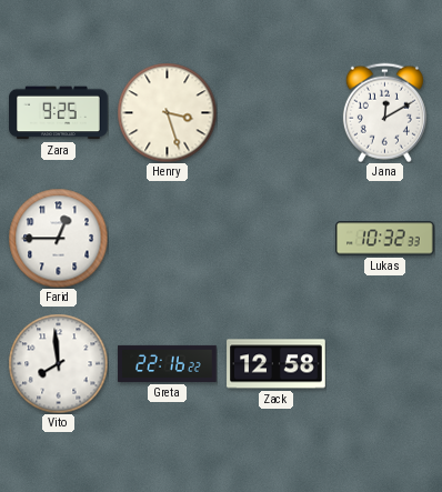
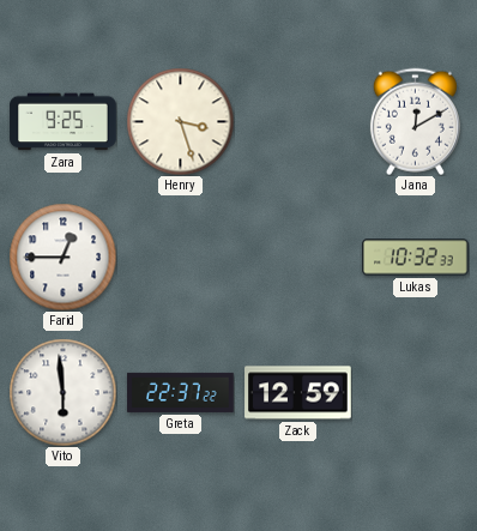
Vito: 7:59 -> 5:59 (62, 392)
Greta: 22:16 -> 22:37 (181, 392)
Zack: 12:58 -> 12:59 (298, 393)
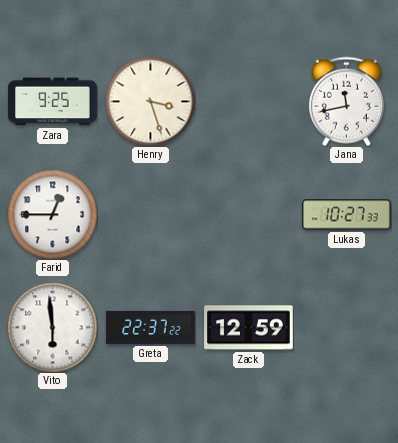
Jana: 12:10 -> 11:43 (346, 101)
Lukas: 10:32 -> 10:27 (347, 215)
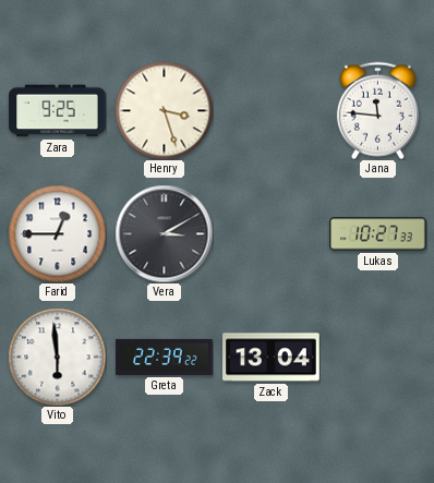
Jana: 11:43 -> 11:46 (377, 110)
Vera: none -> 3:10 (164, 233)
Greta: 22:37 -> 22:39 (165, 357)
Zack: 12:59 -> 13:04 (272, 358)
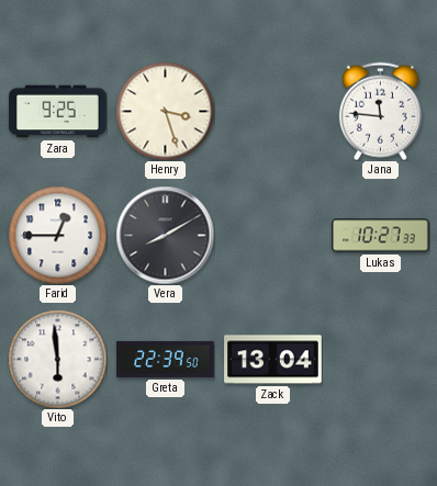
Vera: 3:10 -> 8:10 (165, 235)
Greta: 22:39:22 -> 22:39:50 (166, 359)
